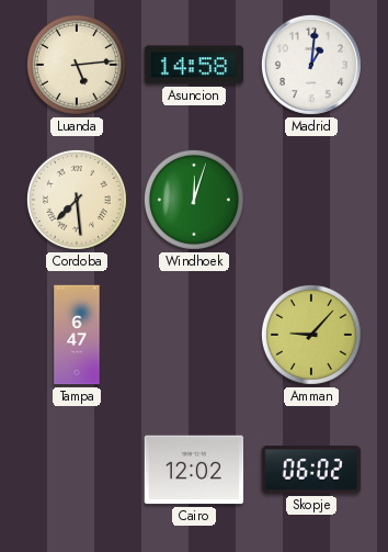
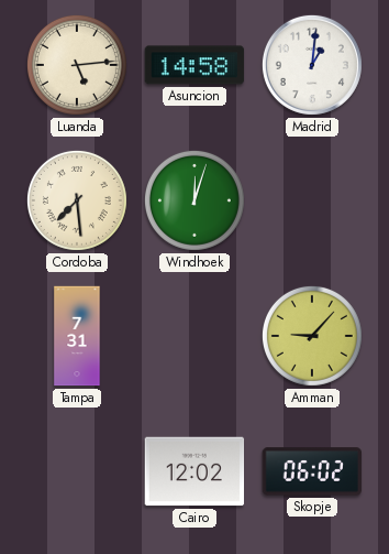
Tampa: 6:47 -> 7:31 (77, 336)
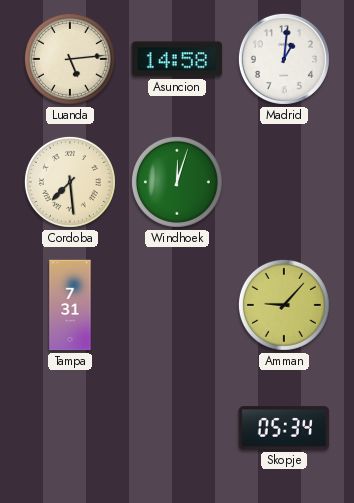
Cairo: 12:02 -> none (194, 471)
Skopje: 06:02 -> 05:34 (284, 428)
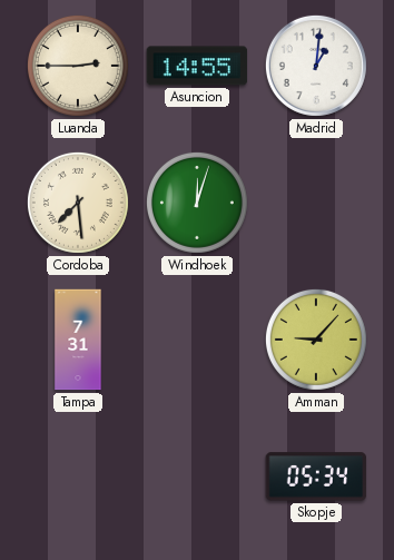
Luanda: 5:14 -> 2:45 (78, 66)
Asuncion: 14:58 -> 14:55 (197, 66)
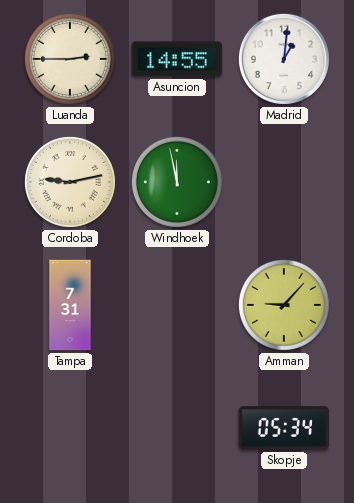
Cordoba: 7:29 -> 9:13 (70, 182)
Windhoek: 12:03 -> 11:58 (177, 182)
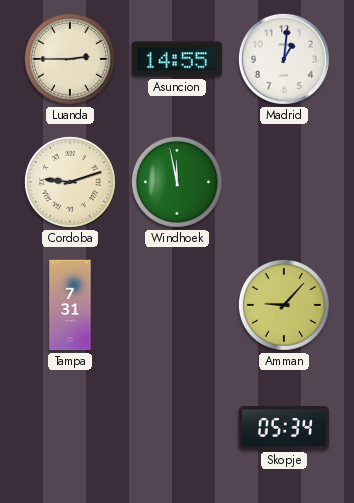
Cordoba: 9:13 -> 9:12 (70, 182)
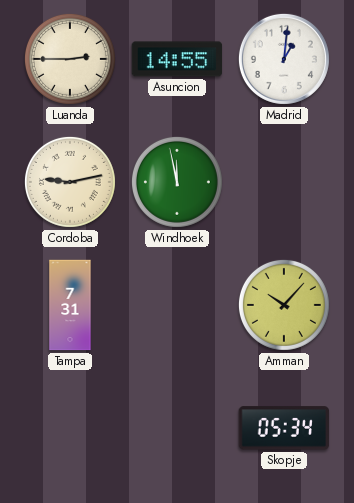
Cordoba: 9:12 -> 9:13 (70, 182)
Amman: 9:07 -> 10:07 (284, 305)
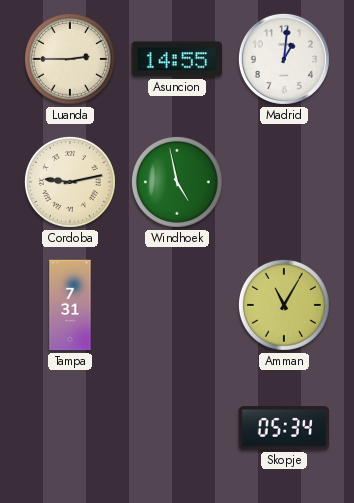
Windhoek: 11:58 -> 4:58 (177, 182)
Amman: 10:07 -> 11:05 (284, 305)
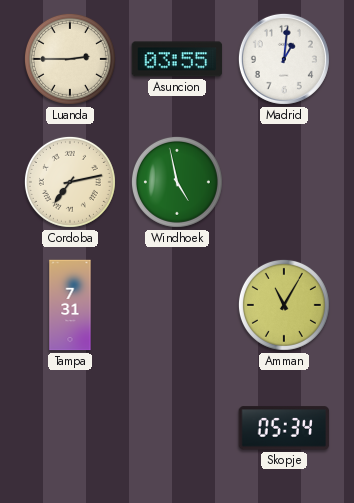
Asuncion: 14:55 -> 03:55 (177, 59)
Cordoba: 9:13 -> 7:13 (70, 182)
